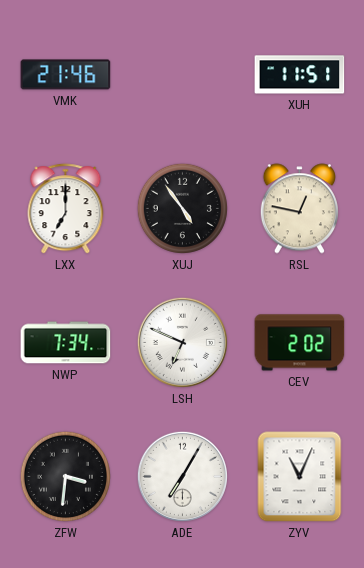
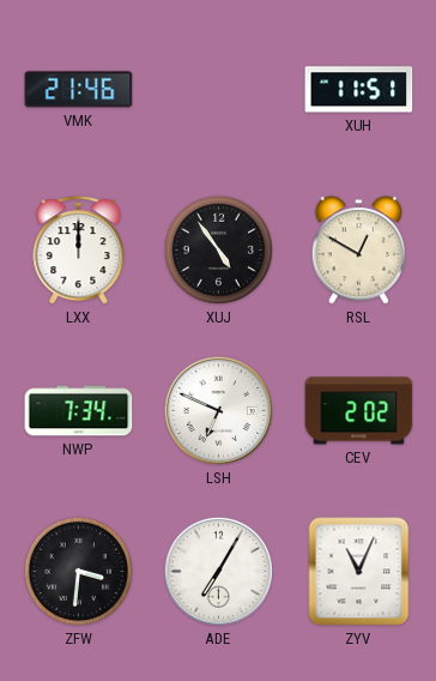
LXX: 7:00 -> 12:00 (79, 251)
RSL: 12:47 -> 12:50 (358, 251)
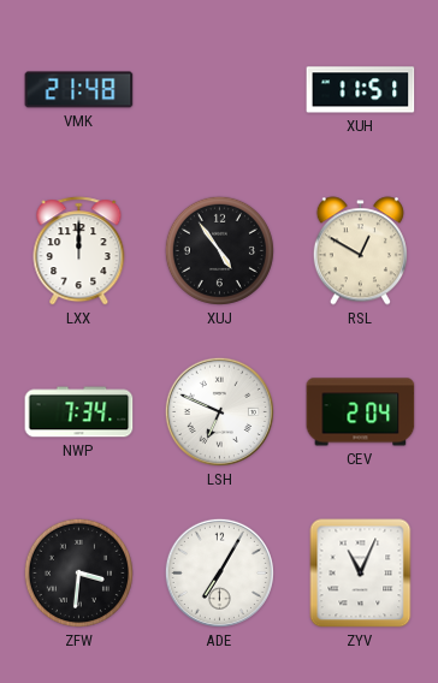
VMK: 21:46 -> 21:48 (79, 90)
CEV: 2:02 -> 2:04 (361, 412)
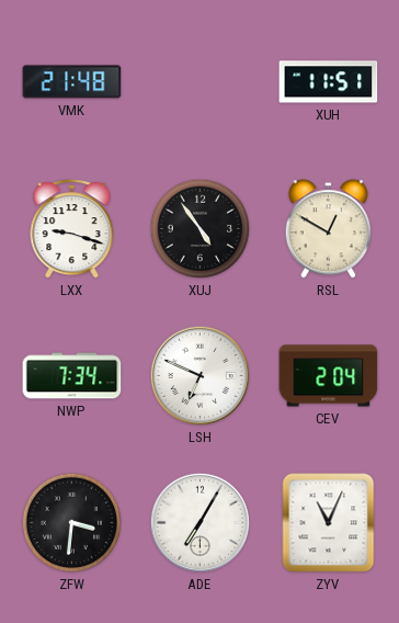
LXX: 12:00 -> 9:18 (72, 229)
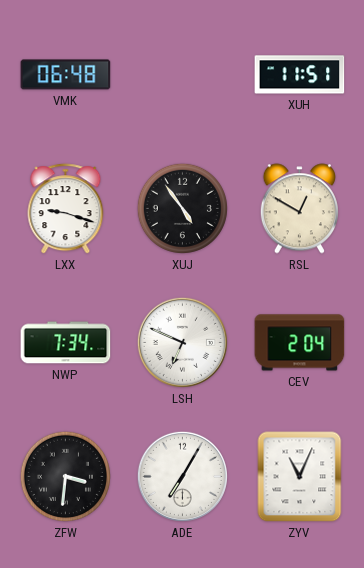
VMK: 21:48 -> 06:48 (66, 75)
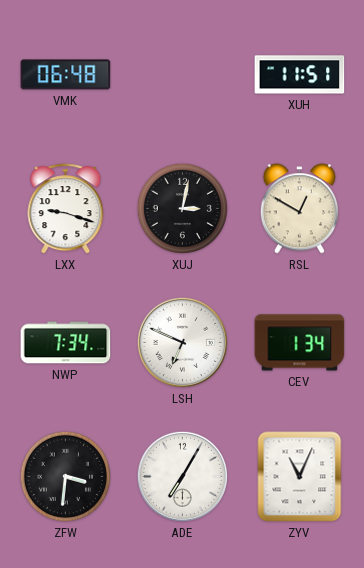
XUJ: 4:54 -> 3:02 (182, 208)
CEV: 2:04 -> 1:34 (300, 343)
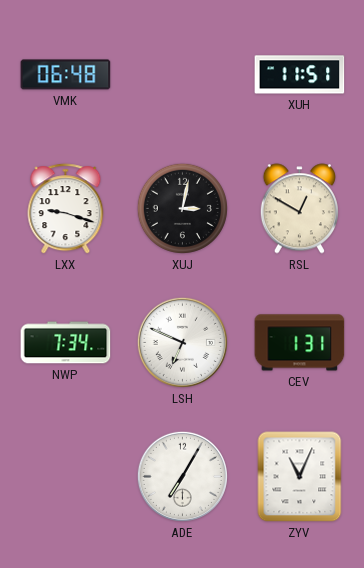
CEV: 1:34 -> 1:31 (300, 343)
ZFW: 3:31 -> none (65, 476)
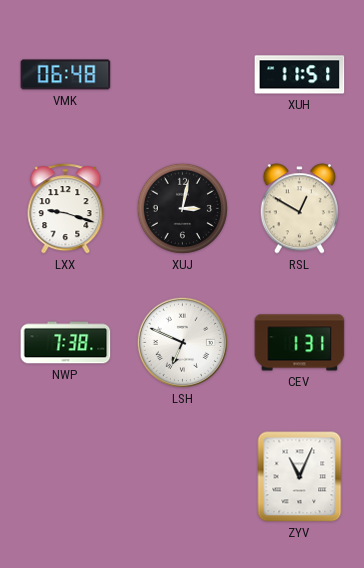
NWP: 7:34 -> 7:38 (66, 343)
ADE: 7:05 -> none (182, 476)
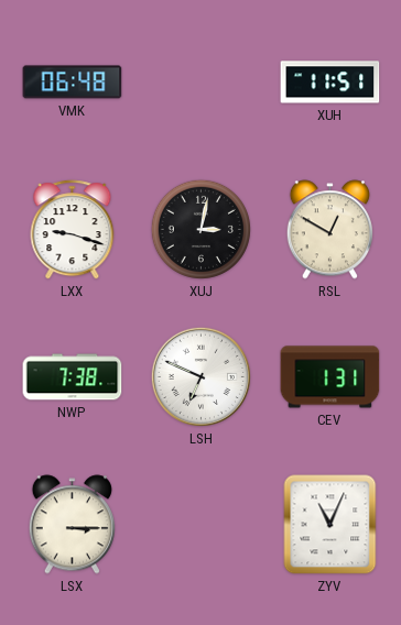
LSX: none -> 3:15 (72, 525)
